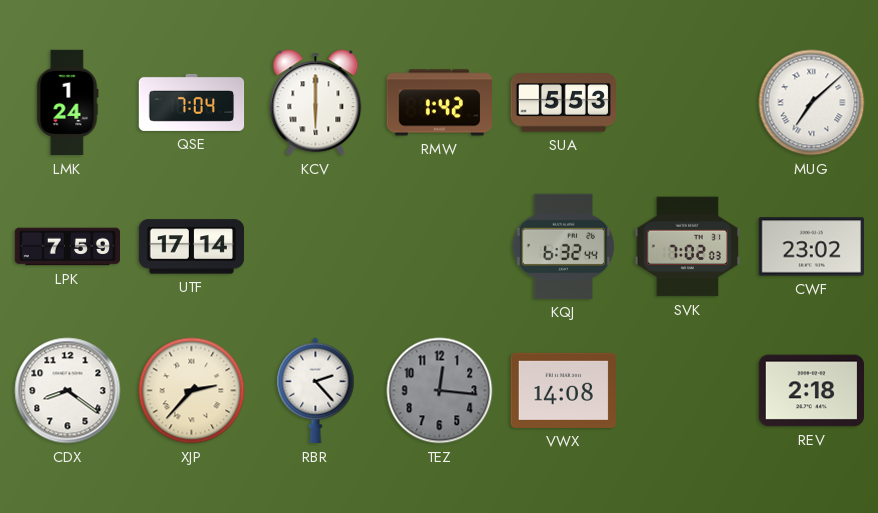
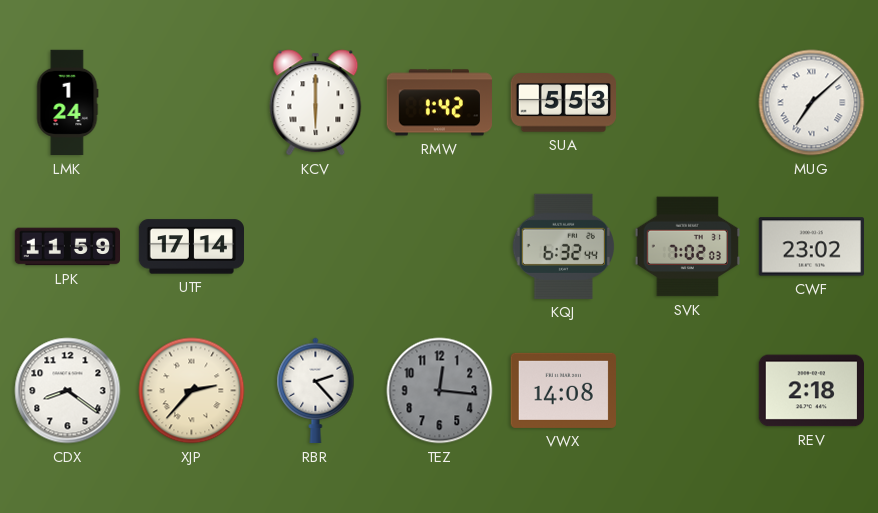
QSE: 7:04 -> none (192, 102)
LPK: 7:59 -> 11:59 (68, 247)
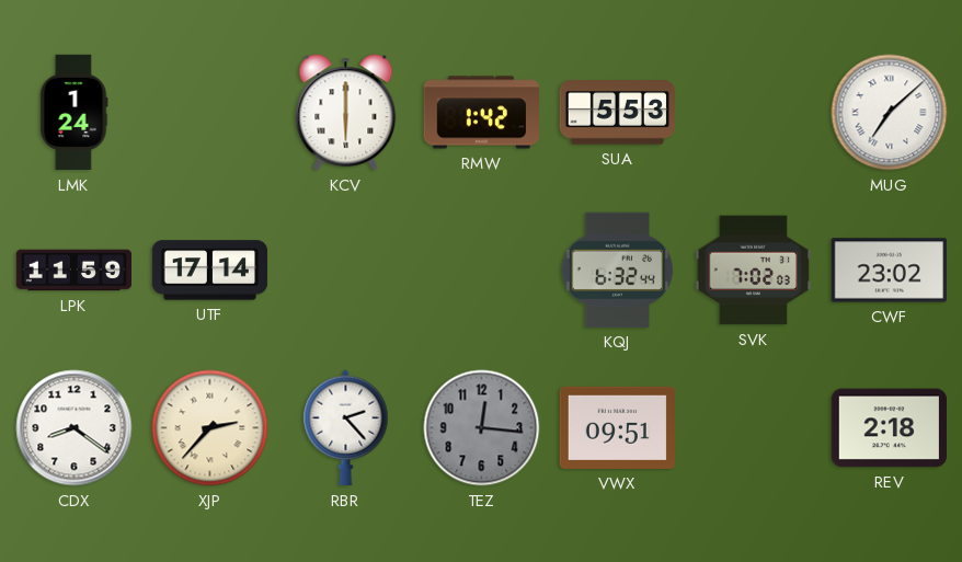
VWX: 14:08 -> 09:51 (617, 427)
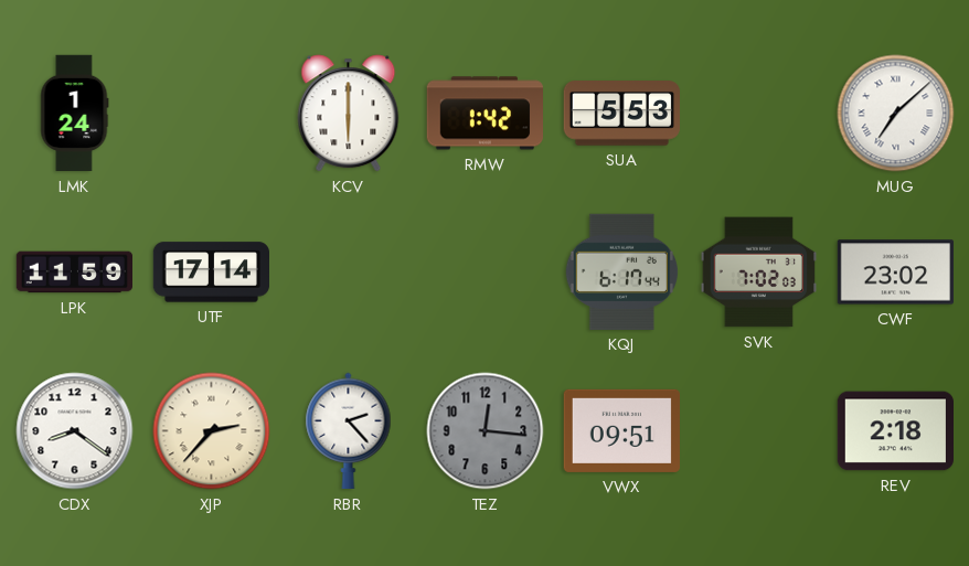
KQJ: 6:32 -> 6:17 (621, 271)
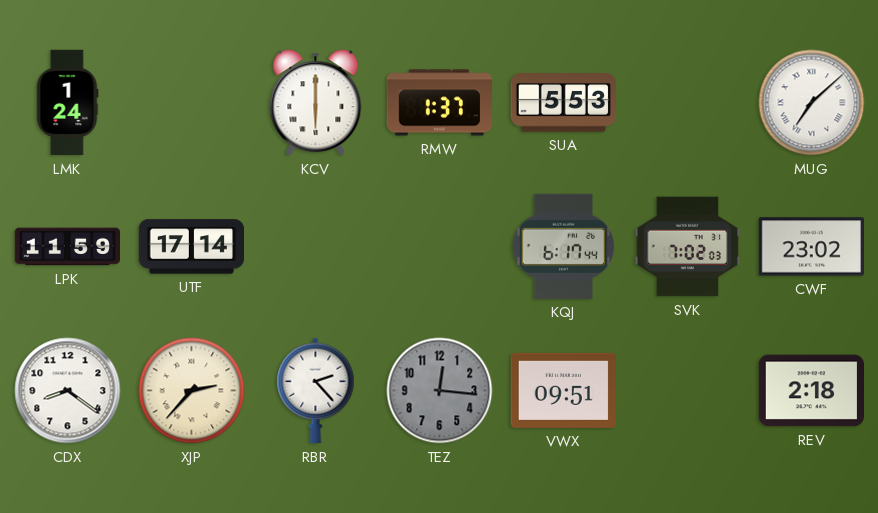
RMW: 1:42 -> 1:37 (439, 103)
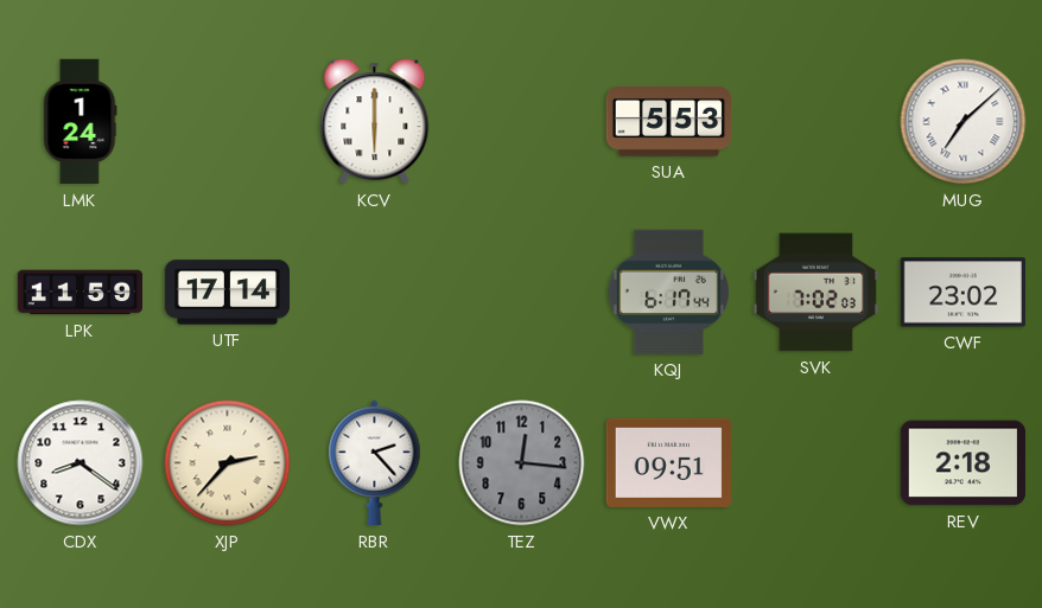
RMW: 1:37 -> none (439, 103)
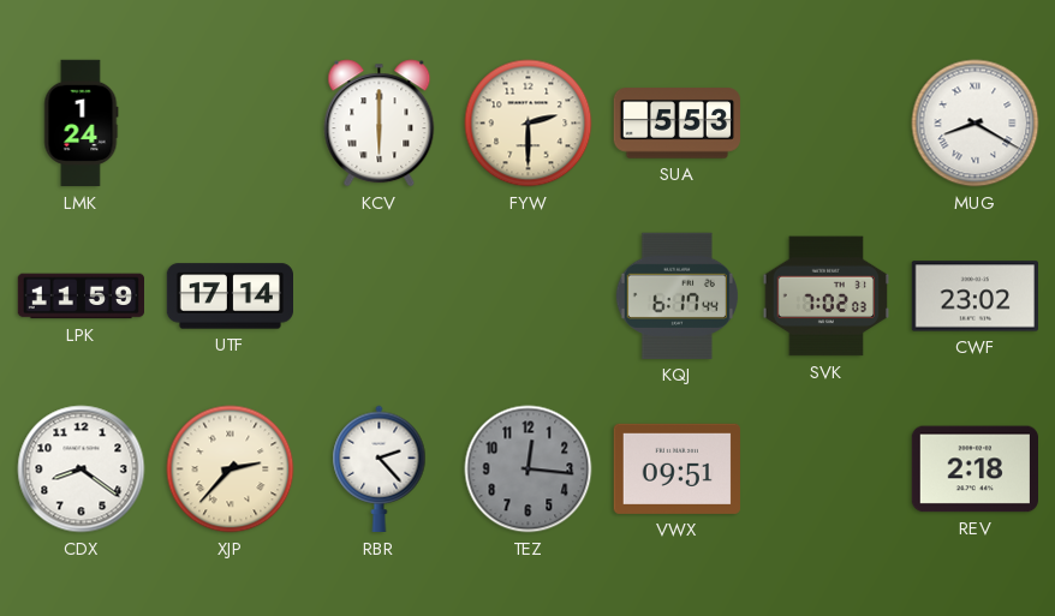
FYW: none -> 2:30 (529, 124)
MUG: 7:08 -> 8:20 (976, 124)
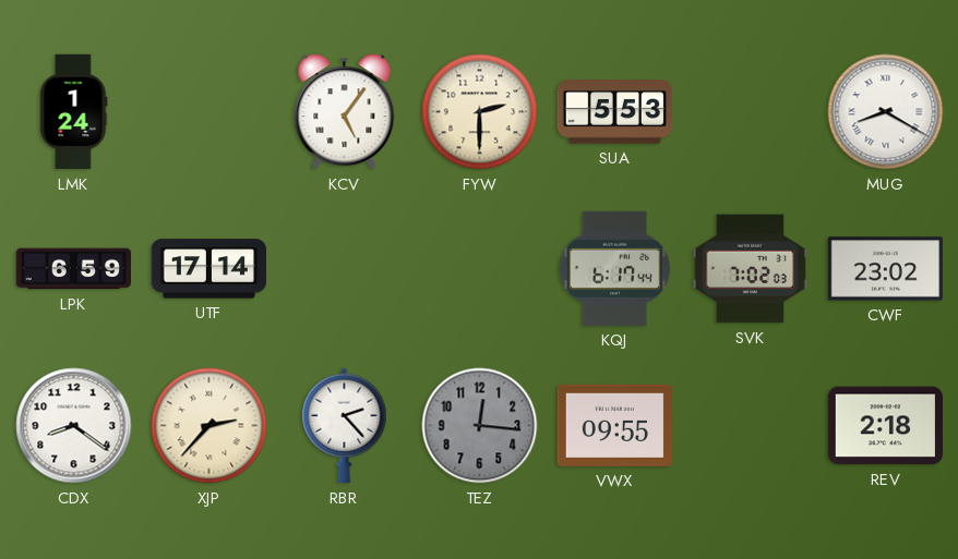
KCV: 6:00 -> 5:06 (345, 112)
LPK: 11:59 -> 6:59 (74, 269)
VWX: 09:51 -> 09:55 (614, 425)
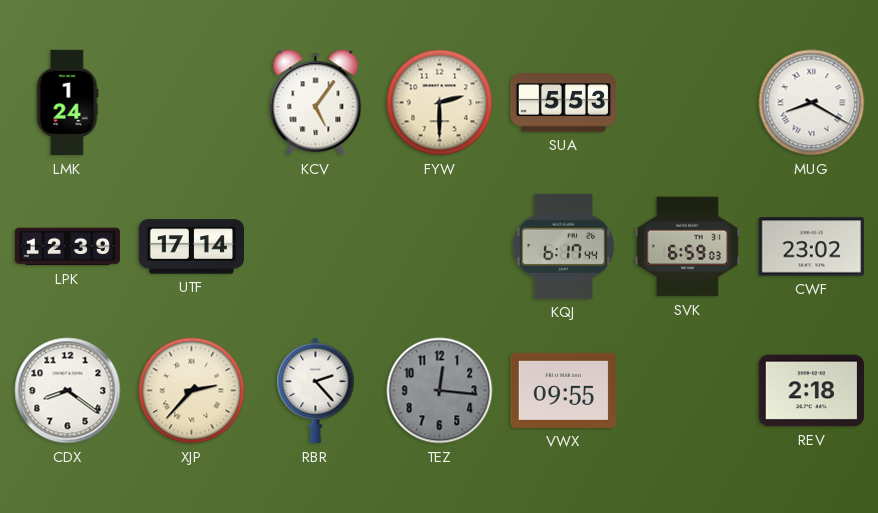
LPK: 6:59 -> 12:39 (68, 247)
SVK: 7:02 -> 6:59 (687, 247)
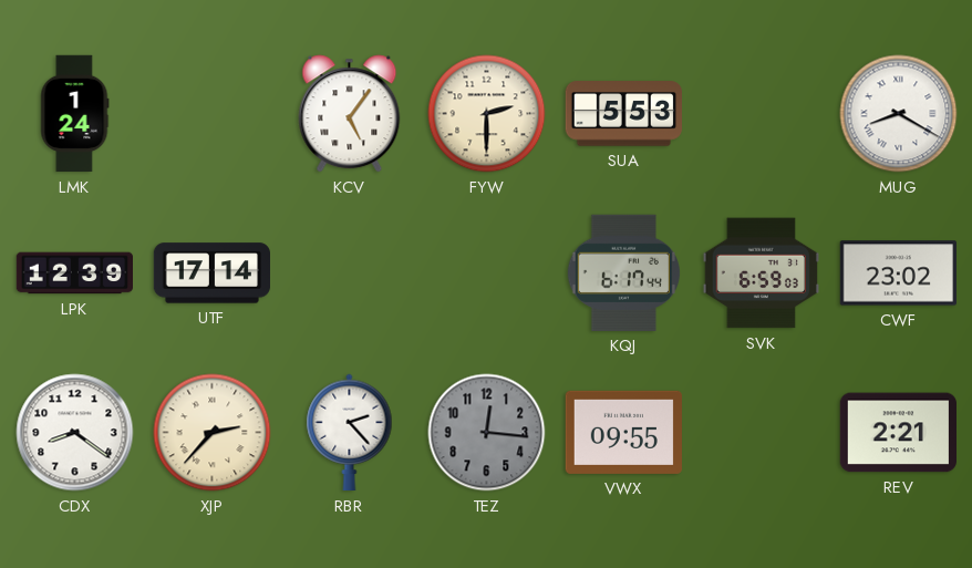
REV: 2:18 -> 2:21 (898, 433)
